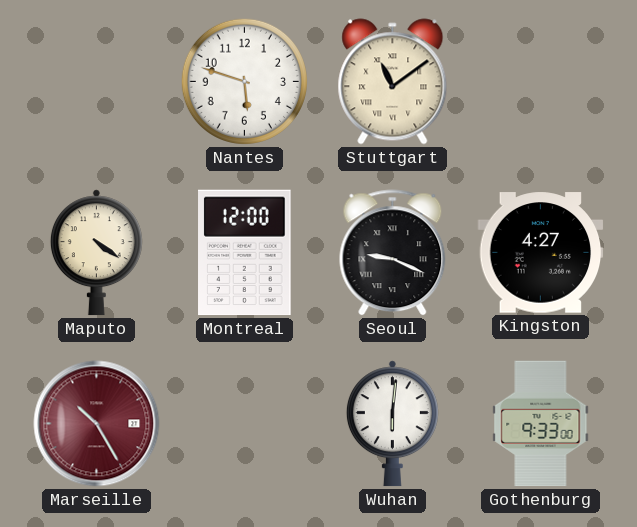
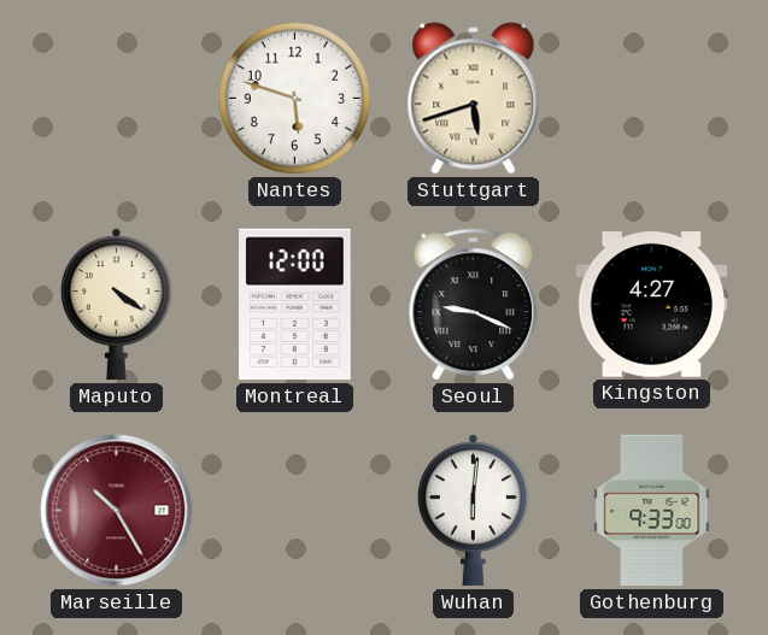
Stuttgart: 11:09 -> 5:42 (474, 99)
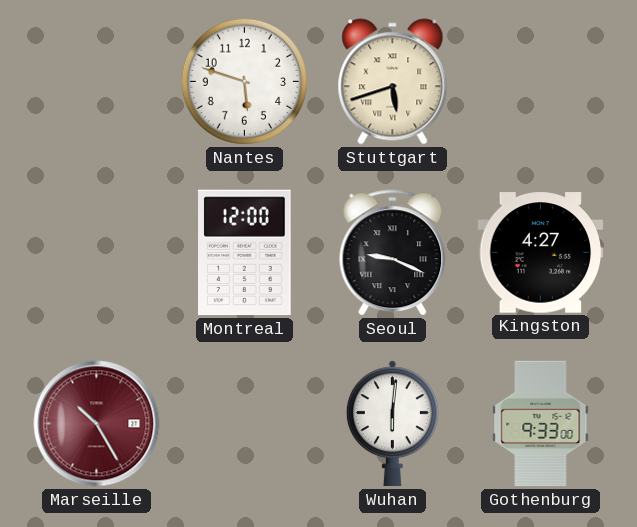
Maputo: 4:21 -> none (116, 305)
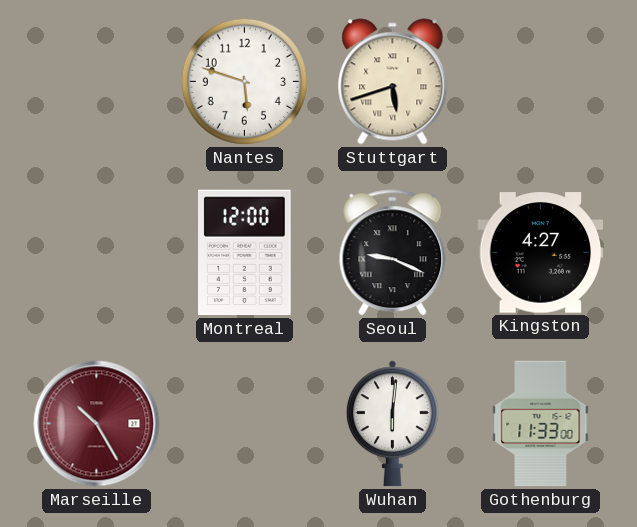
Gothenburg: 9:33 -> 11:33 (541, 424)
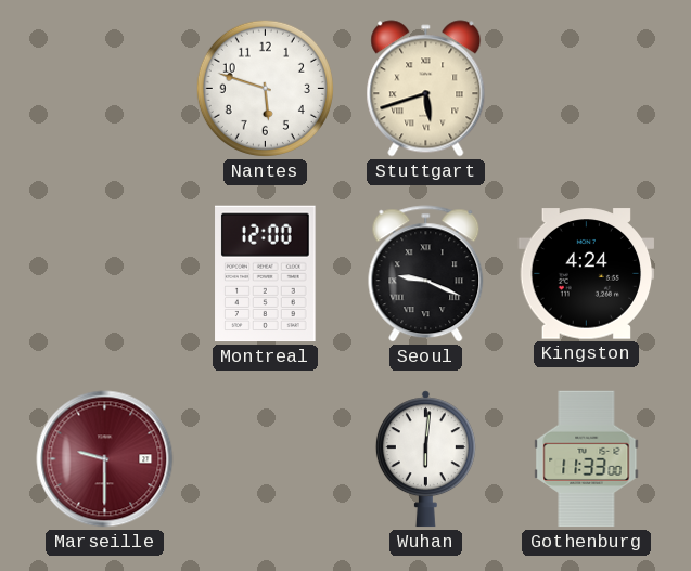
Kingston: 4:27 -> 4:24 (587, 274)
Marseille: 10:25 -> 9:30 (105, 459)
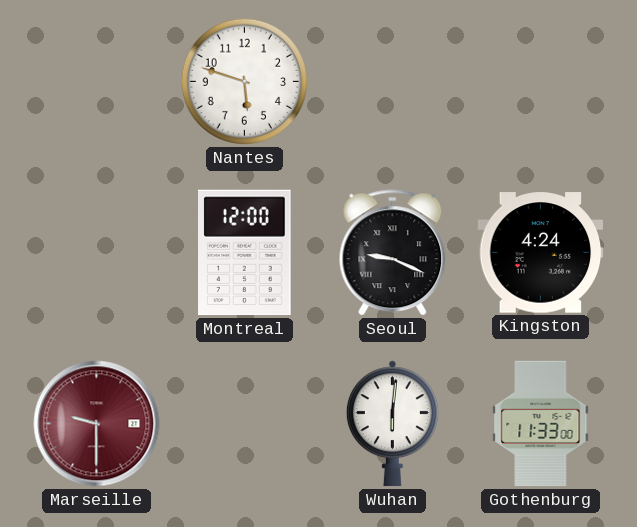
Stuttgart: 5:42 -> none (426, 89)
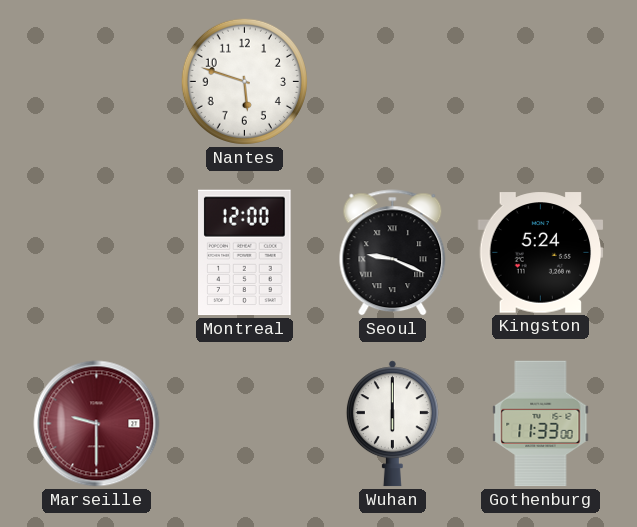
Kingston: 4:24 -> 5:24 (541, 253)
Wuhan: 6:01 -> 6:00 (392, 424)
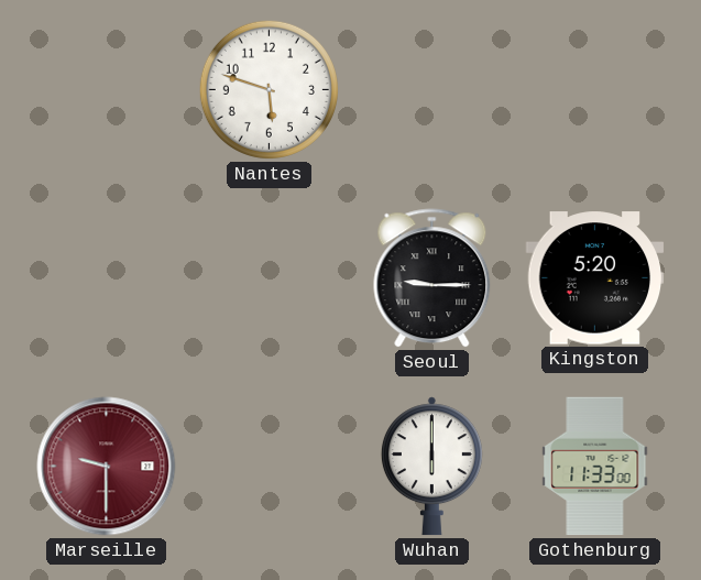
Montreal: 12:00 -> none (245, 253)
Seoul: 9:19 -> 9:15 (432, 278)
Kingston: 5:24 -> 5:20 (595, 278)
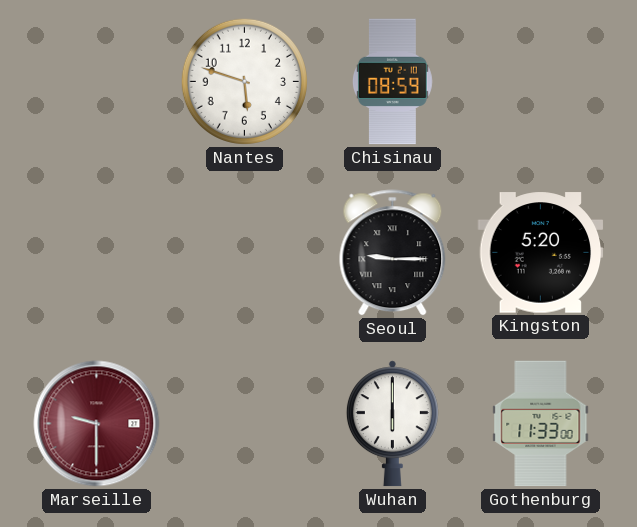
Chisinau: none -> 08:59 (392, 82)
